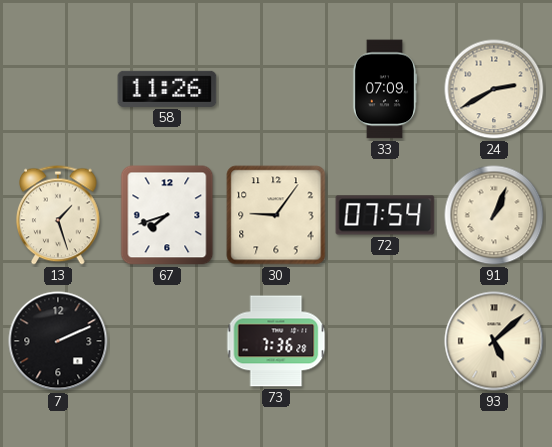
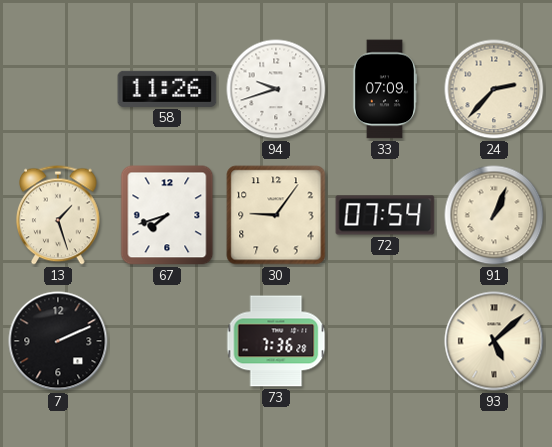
94: none -> 9:42 (276, 89)
24: 2:40 -> 2:37 (494, 89)
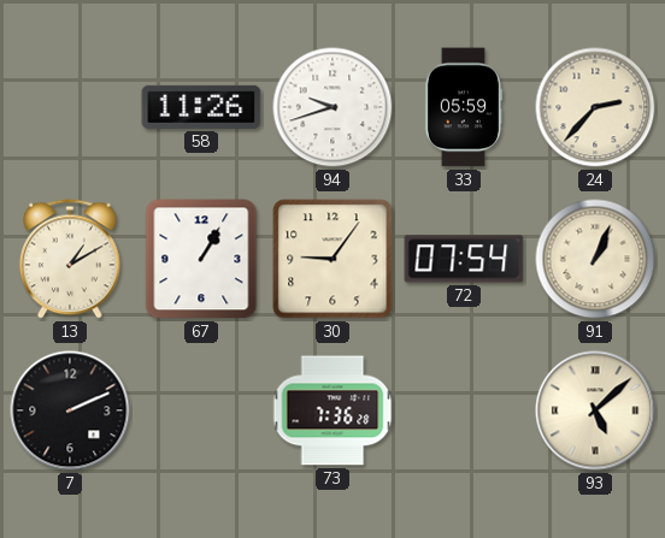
33: 07:09 -> 05:59 (463, 107)
13: 1:27 -> 1:10 (70, 259)
67: 7:42 -> 1:05 (201, 259)
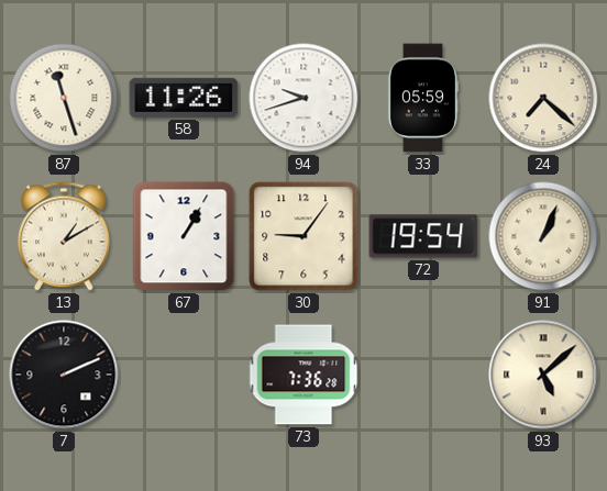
87: none -> 11:27 (64, 98)
24: 2:37 -> 7:22 (543, 98)
72: 07:54 -> 19:54 (423, 236)
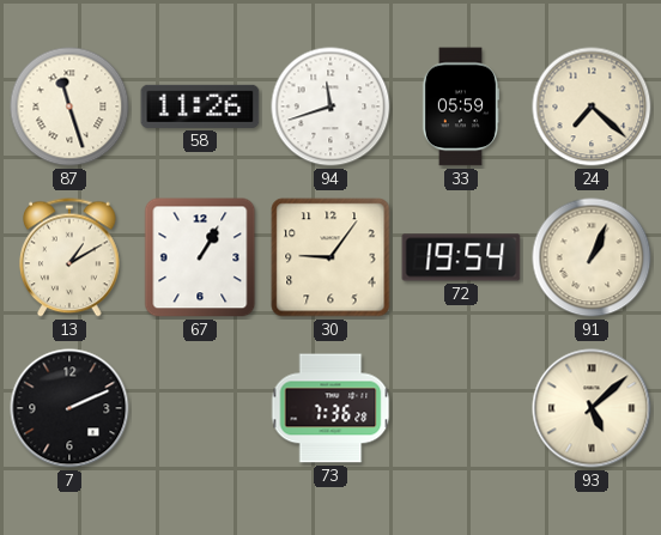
94: 9:42 -> 11:42 (330, 107)
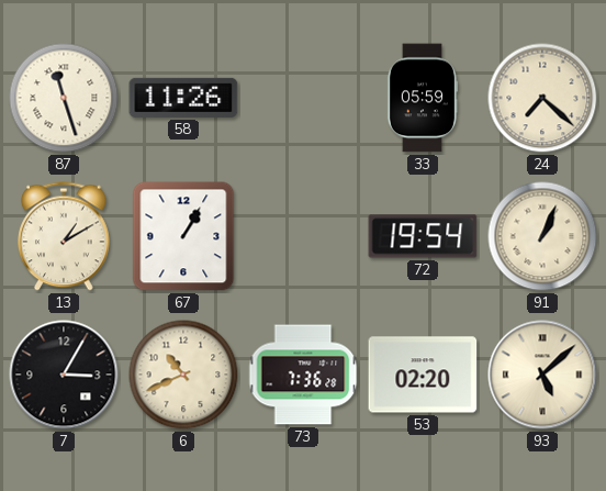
94: 11:42 -> none (330, 107)
30: 9:06 -> none (330, 257)
7: 2:11 -> 3:05 (64, 375)
6: none -> 10:41 (183, 375)
53: none -> 02:20 (423, 375)
